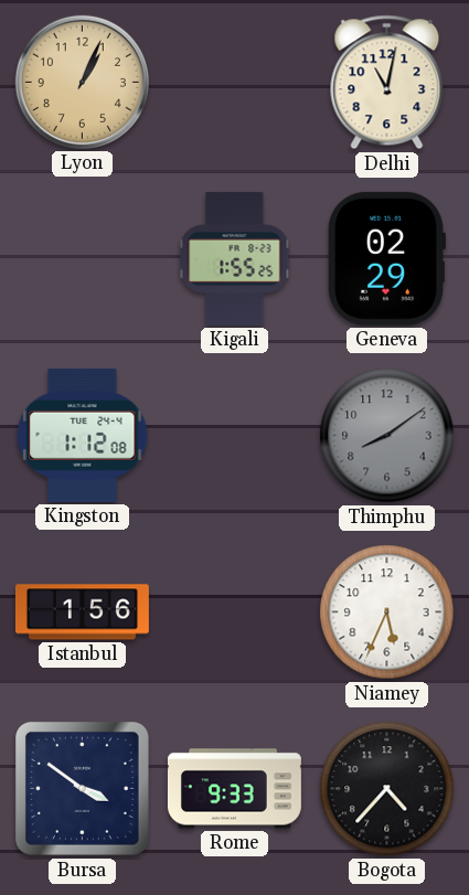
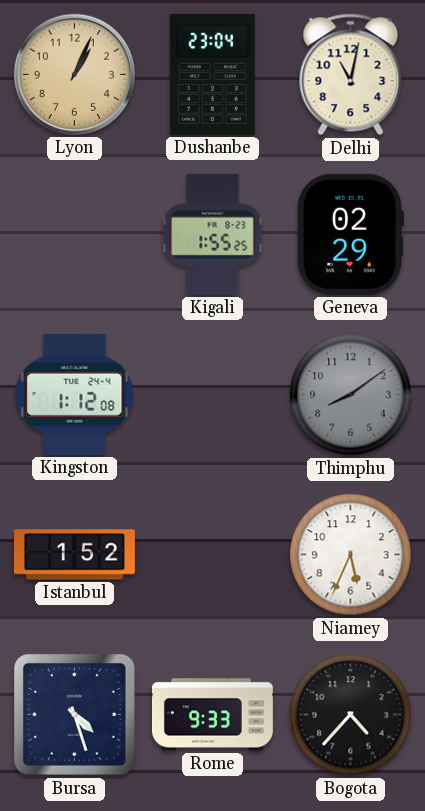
Dushanbe: none -> 23:04 (213, 74)
Istanbul: 1:56 -> 1:52 (74, 555)
Bursa: 3:51 -> 4:27 (74, 714)
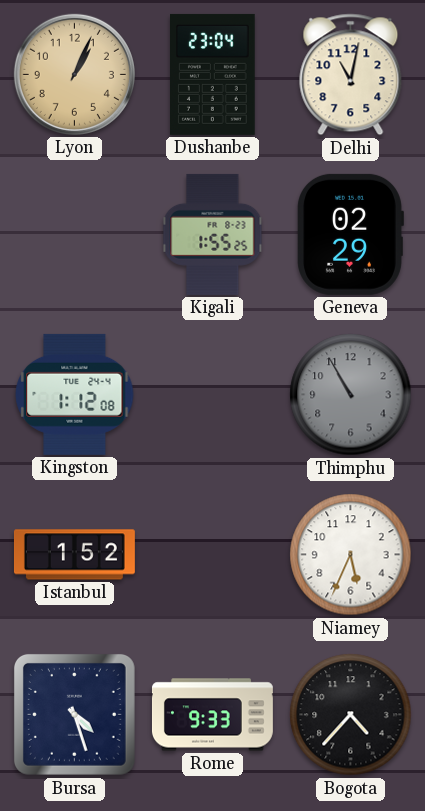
Thimphu: 8:09 -> 10:55 (351, 395)
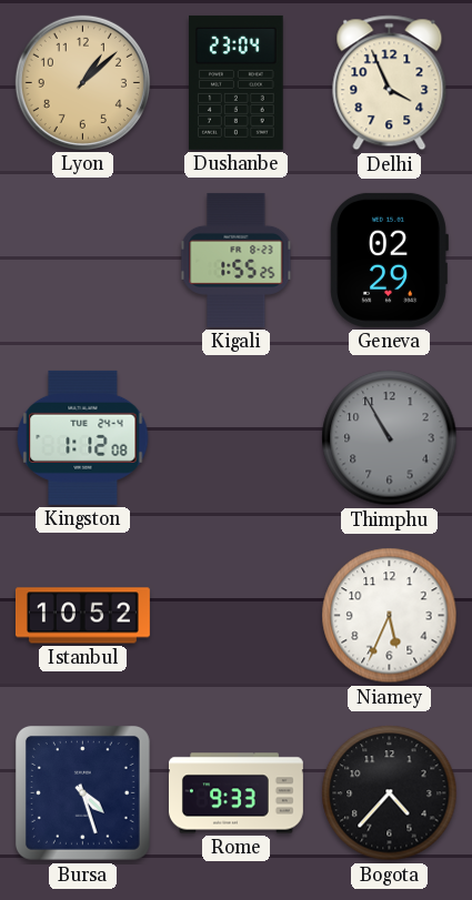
Lyon: 1:04 -> 1:08 (82, 82)
Delhi: 11:02 -> 3:56 (390, 83)
Istanbul: 1:52 -> 10:52 (82, 616)
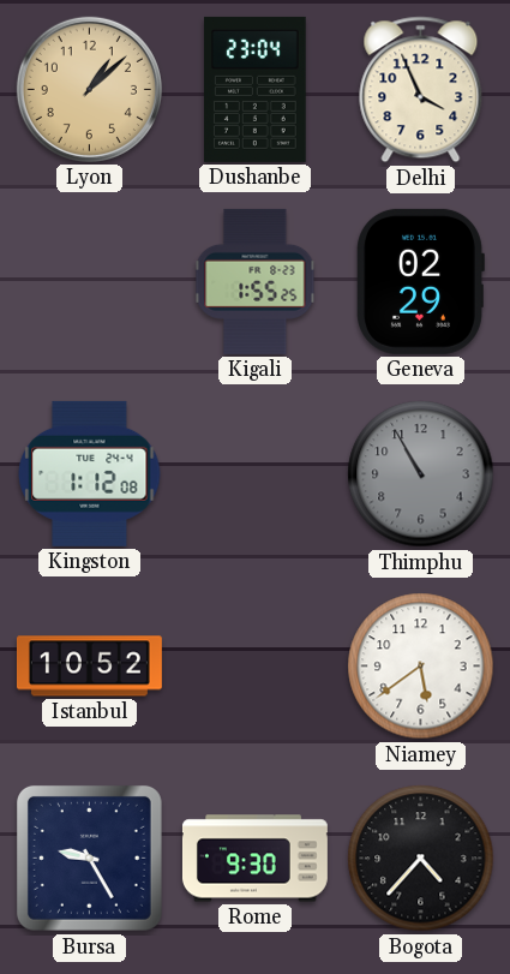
Niamey: 5:34 -> 5:39 (421, 667)
Bursa: 4:27 -> 9:25 (89, 858)
Rome: 9:33 -> 9:30 (254, 859)
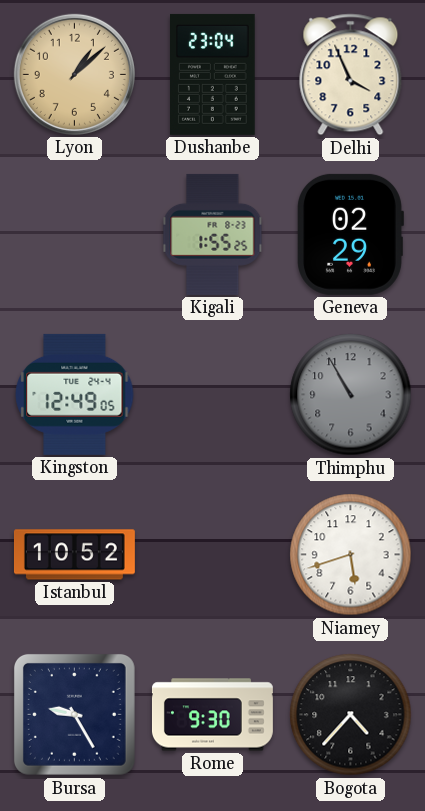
Kingston: 1:12 -> 12:49 (75, 394)
Niamey: 5:39 -> 5:42 (351, 555)
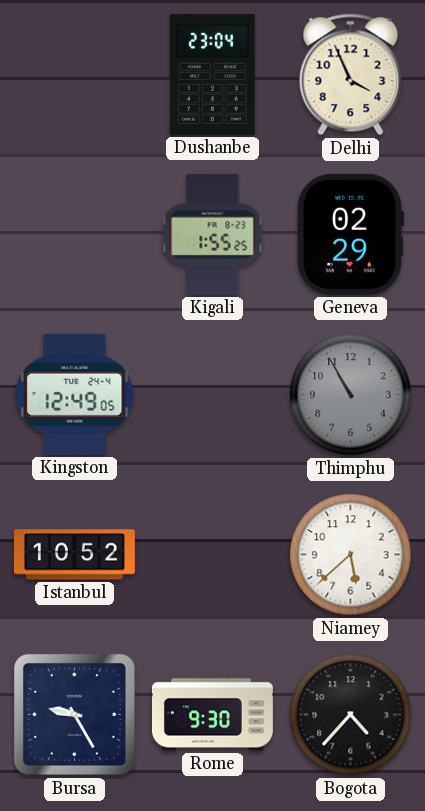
Lyon: 1:08 -> none (74, 74)
Niamey: 5:42 -> 5:38 (351, 555)
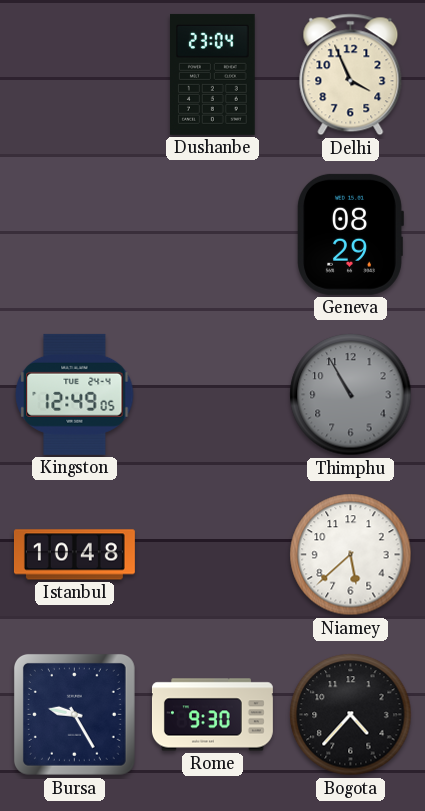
Kigali: 1:55 -> none (213, 234)
Geneva: 02:29 -> 08:29 (351, 234)
Istanbul: 10:52 -> 10:48 (74, 555)
